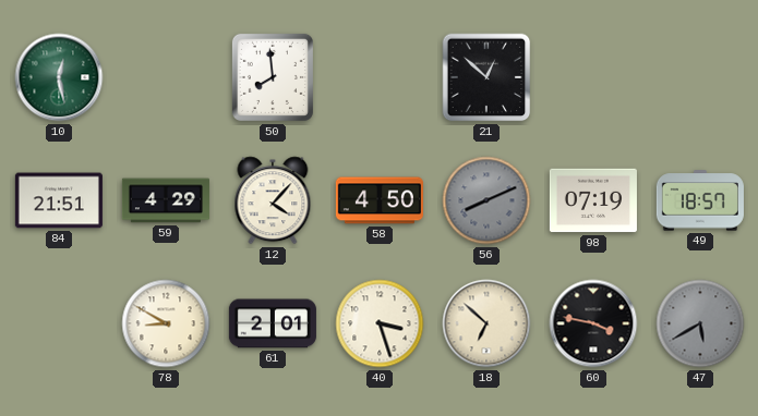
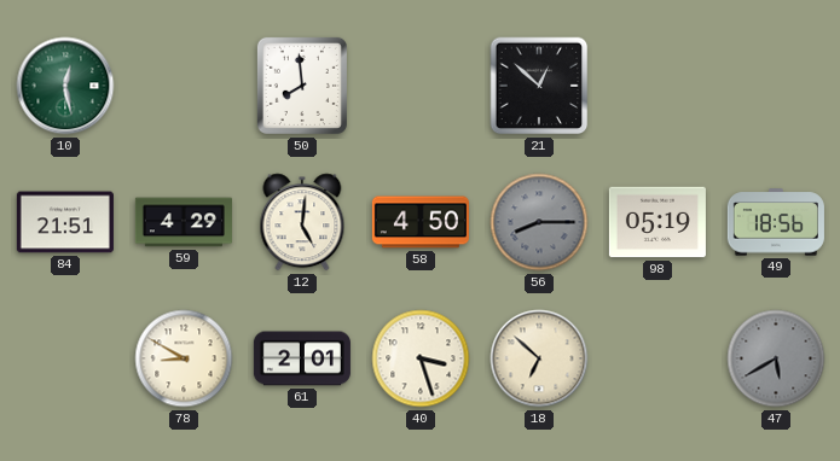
12: 4:07 -> 5:01 (302, 222)
56: 8:11 -> 8:15 (539, 222)
98: 07:19 -> 05:19 (657, 222)
49: 18:57 -> 18:56 (776, 222)
60: 3:47 -> none (593, 323)
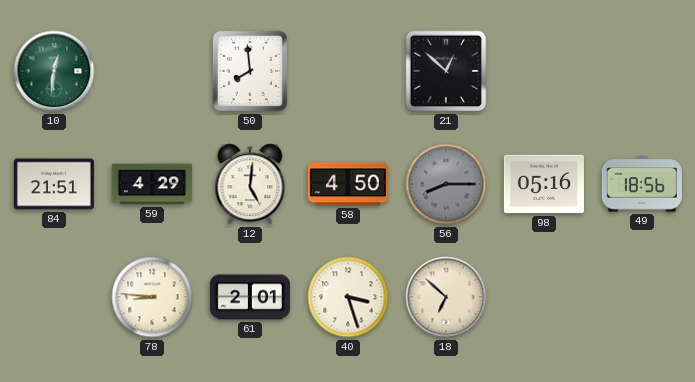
10: 12:28 -> 12:31 (54, 71)
98: 05:19 -> 05:16 (544, 184)
78: 8:50 -> 8:46 (152, 297)
47: 5:40 -> none (776, 358)
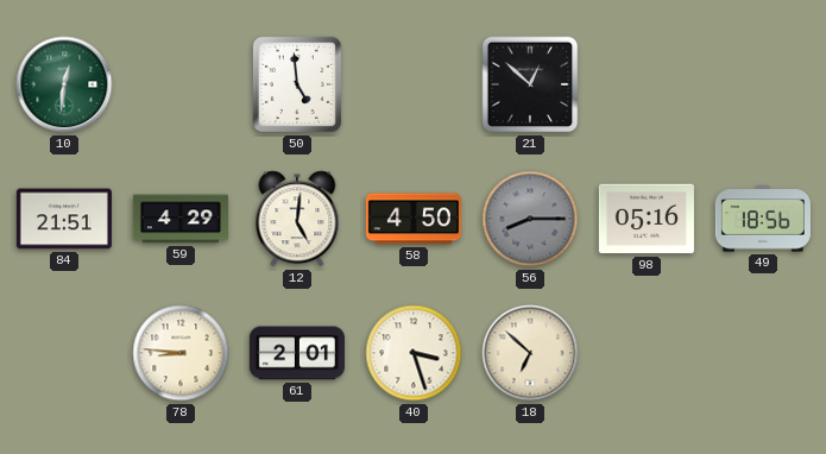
50: 7:59 -> 4:59 (297, 84)
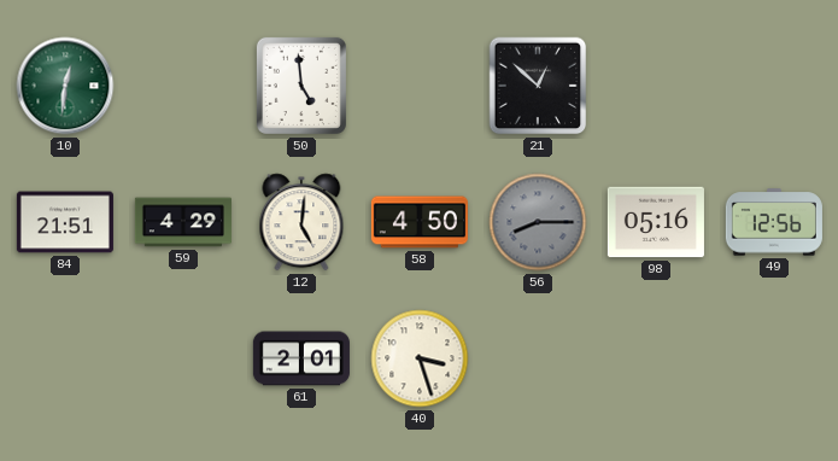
49: 18:56 -> 12:56 (774, 222)
78: 8:46 -> none (181, 353)
18: 6:52 -> none (530, 353)
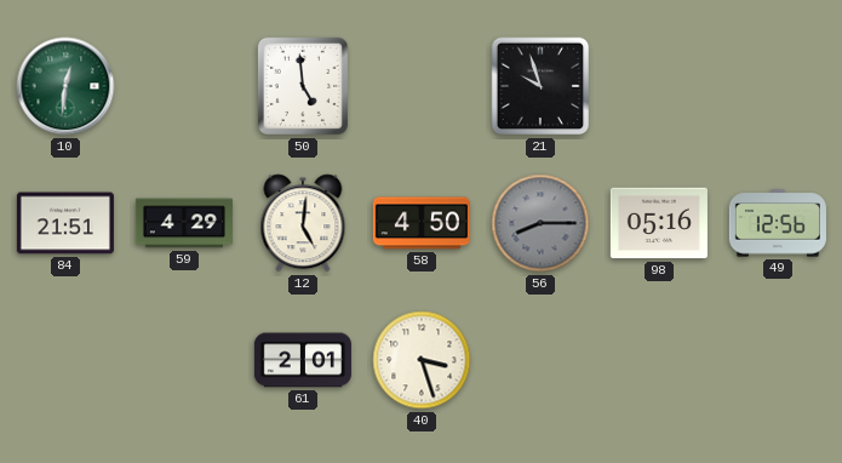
21: 12:52 -> 9:57 (540, 86)
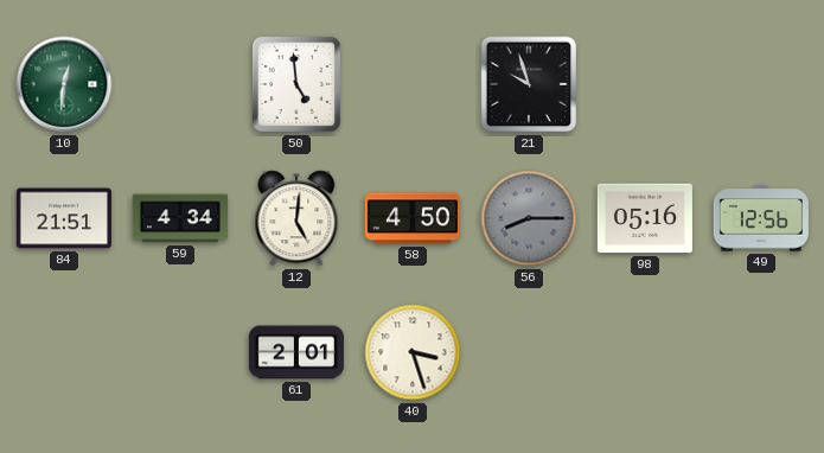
59: 4:29 -> 4:34 (180, 218)
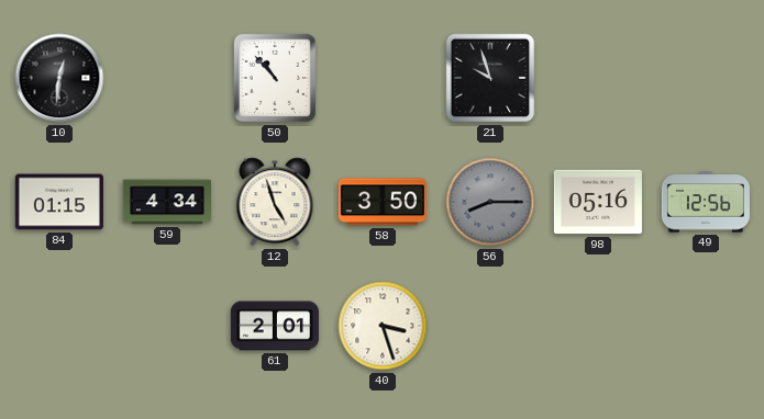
10 dial: green -> black (59, 78)
50: 4:59 -> 10:53 (275, 78)
84: 21:51 -> 01:15 (59, 202)
12: 5:01 -> 4:57 (275, 202)
58: 4:50 -> 3:50 (383, 202)
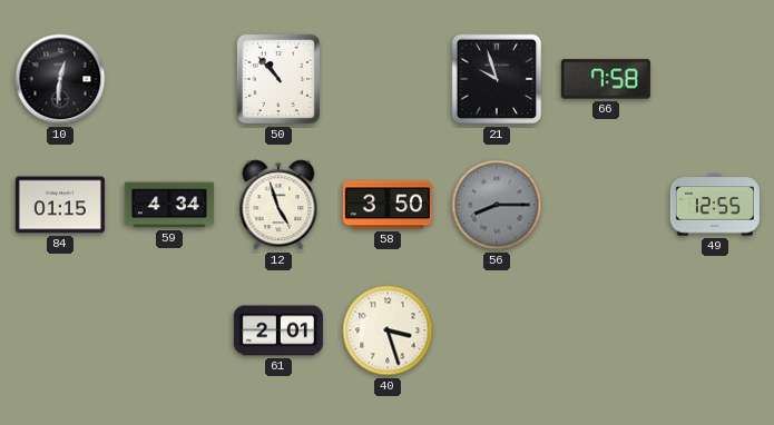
66: none -> 7:58 (606, 79)
98: 05:16 -> none (598, 202)
49: 12:56 -> 12:55 (715, 205)
